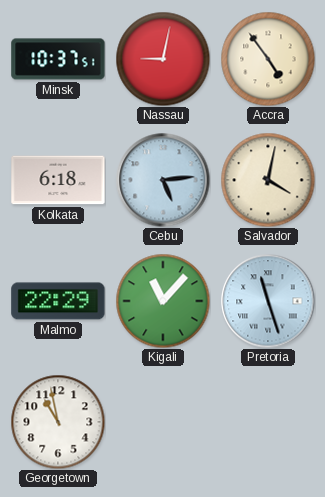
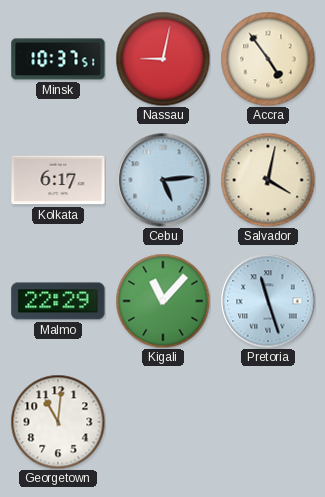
Kolkata: 6:18 -> 6:17 (58, 180)
Georgetown: 10:58 -> 11:01 (58, 422)
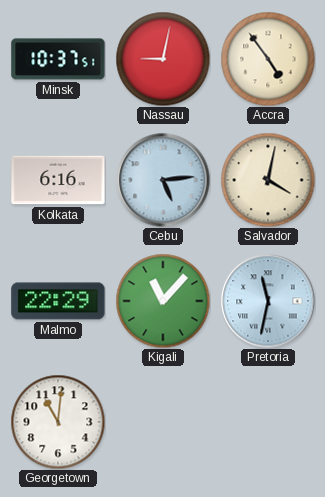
Kolkata: 6:17 -> 6:16 (58, 180)
Pretoria: 11:27 -> 11:32 (268, 301)
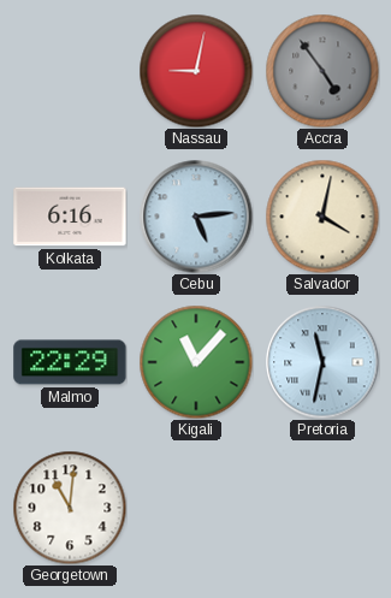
Minsk: 10:37 -> none (58, 59)
Accra dial: cream -> grey (322, 71)
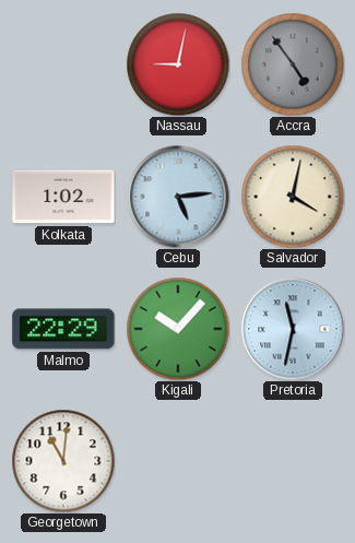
Kolkata: 6:16 -> 1:02 (63, 197)
Kigali: 11:07 -> 10:07 (178, 329)
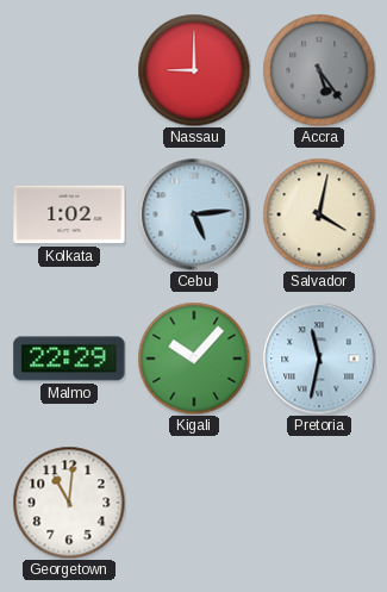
Nassau: 9:02 -> 9:00 (194, 70)
Accra: 4:54 -> 5:24 (319, 70)
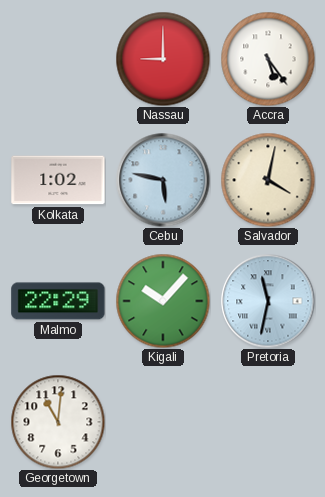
Accra dial: grey -> white (268, 59)
Cebu: 5:14 -> 5:47 (163, 180)
